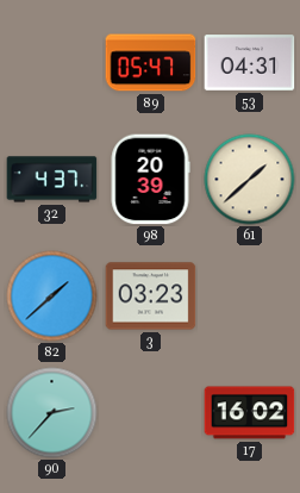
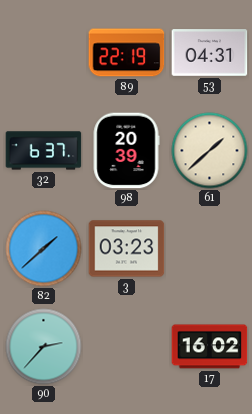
89: 05:47 -> 22:19 (127, 53)
32: 4:37 -> 6:37 (44, 151)
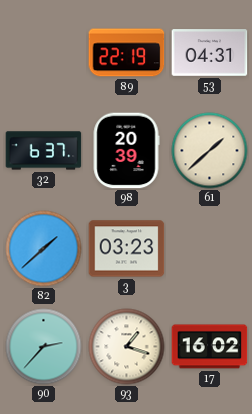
93: none -> 1:18 (127, 347)
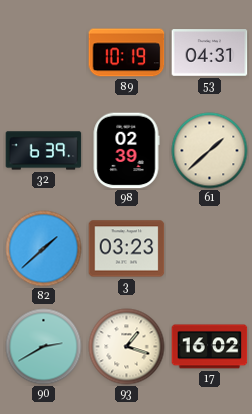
89: 22:19 -> 10:19 (127, 53)
32: 6:37 -> 6:39 (44, 151)
98: 20:39 -> 02:39 (126, 151)
90: 2:37 -> 2:40 (44, 347)
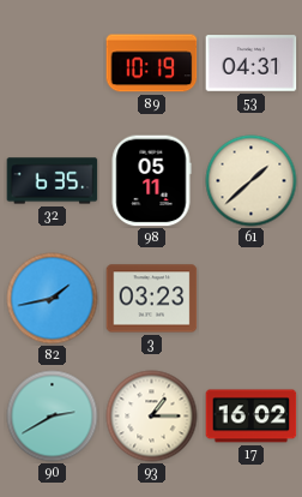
32: 6:39 -> 6:35 (53, 181)
98: 02:39 -> 05:11 (151, 181)
82: 1:38 -> 1:43 (53, 299)
93: 1:18 -> 1:15 (152, 417)
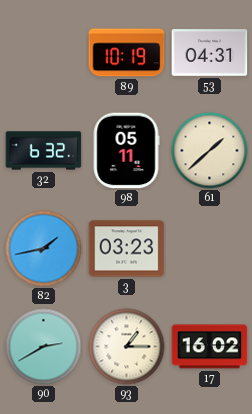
32: 6:35 -> 6:32 (44, 151)
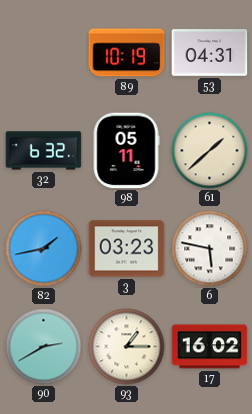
6: none -> 5:47 (210, 249)
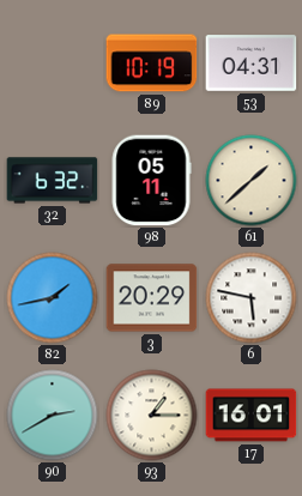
3: 03:23 -> 20:29 (152, 298)
17: 16:02 -> 16:01 (252, 416)
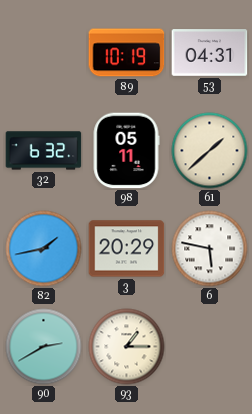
17: 16:01 -> none (252, 416)
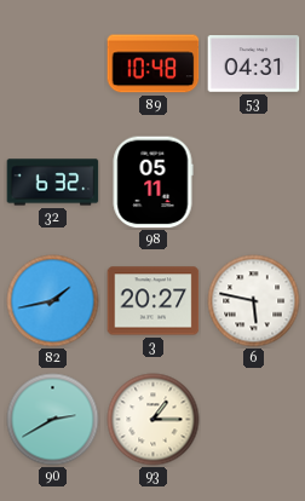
89: 10:19 -> 10:48 (154, 64)
61: 1:38 -> none (210, 151)
3: 20:29 -> 20:27 (154, 301)
